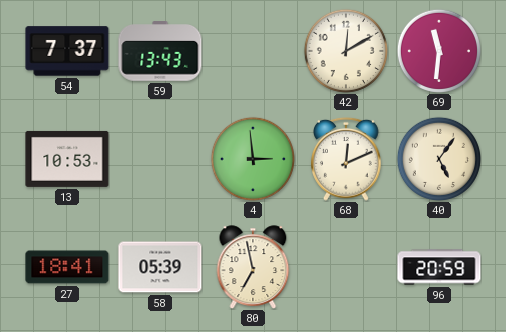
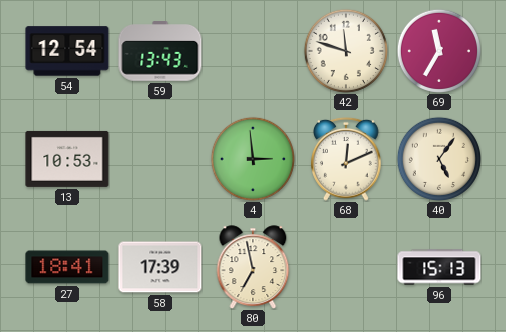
54: 7:37 -> 12:54 (67, 51)
42: 12:10 -> 11:48 (346, 51)
69: 11:31 -> 11:35 (439, 51)
58: 05:39 -> 17:39 (160, 267)
96: 20:59 -> 15:13 (439, 267)
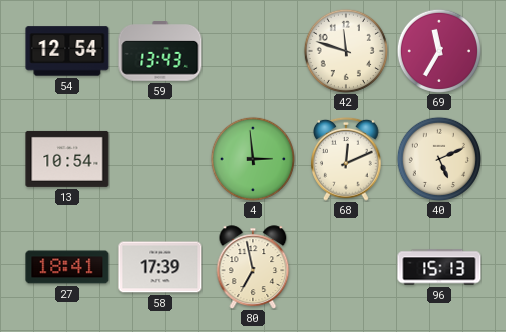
13: 10:53 -> 10:54 (67, 159)
40: 5:06 -> 5:11 (439, 159)
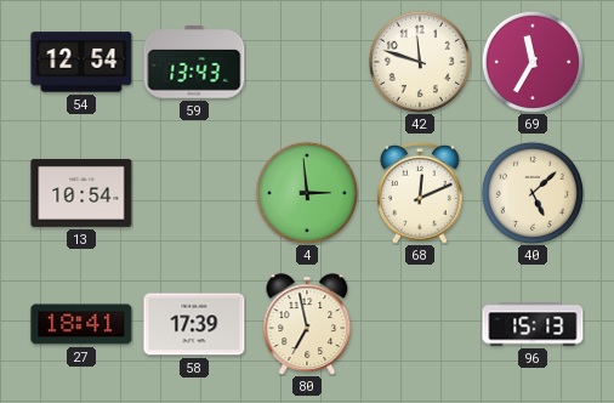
40: 5:11 -> 5:08 (533, 193)
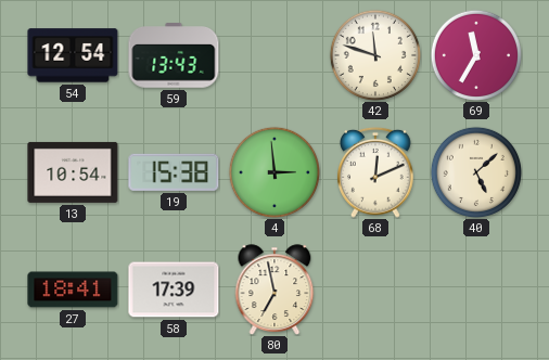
19: none -> 15:38 (174, 172)
96: 15:13 -> none (533, 324)
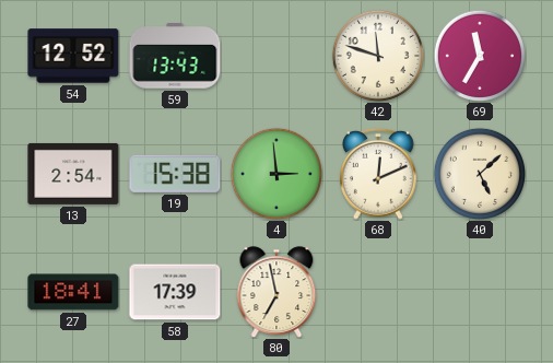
54: 12:54 -> 12:52 (73, 56)
13: 10:54 -> 2:54 (73, 174)
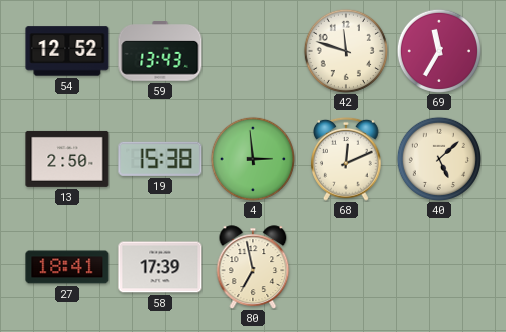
13: 2:54 -> 2:50 (67, 159)
